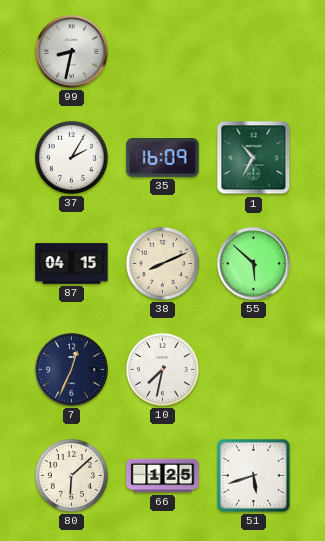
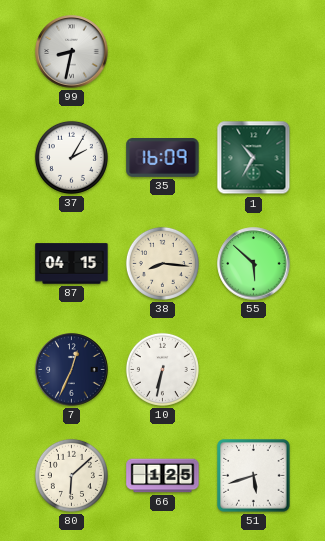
38: 8:11 -> 8:16 (162, 263)
10: 7:32 -> 6:32 (162, 369)
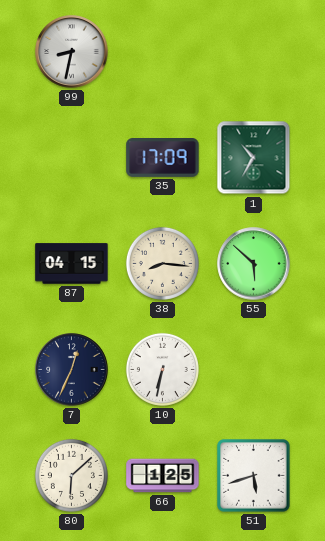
37: 2:05 -> none (71, 157)
35: 16:09 -> 17:09 (163, 158)
